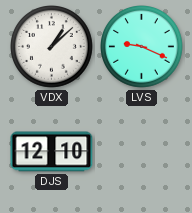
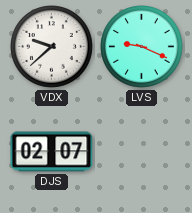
VDX: 1:08 -> 9:38 (52, 47)
DJS: 12:10 -> 02:07 (52, 152)
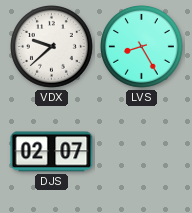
LVS: 9:19 -> 8:25 (142, 47)
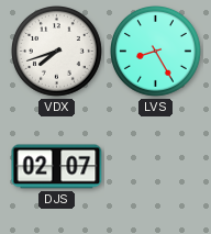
VDX: 9:38 -> 7:42 (57, 52)
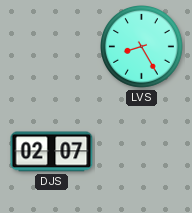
VDX: 7:42 -> none (57, 52)
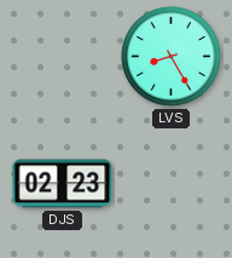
DJS: 02:07 -> 02:23 (63, 184)
